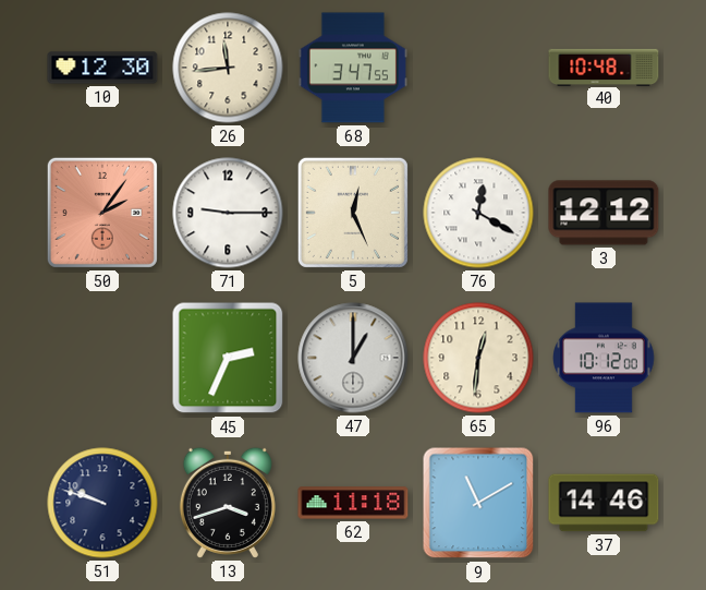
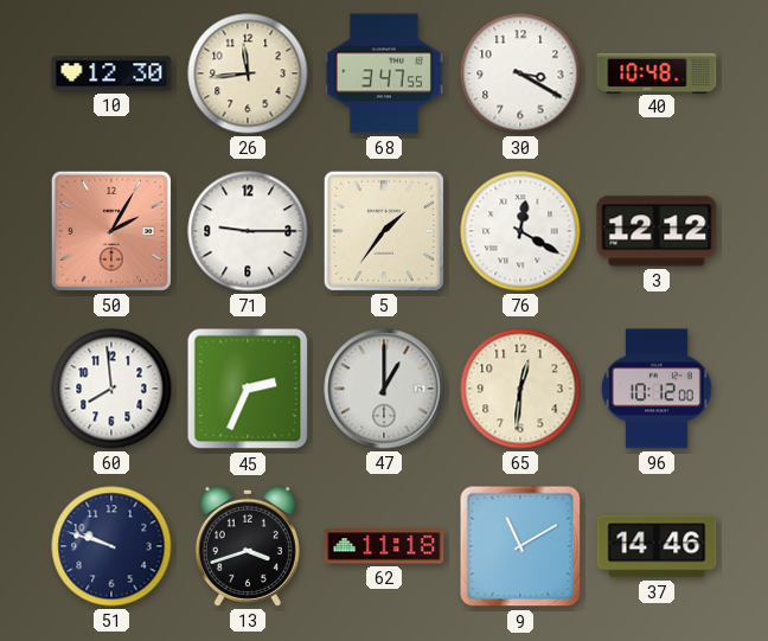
30: none -> 3:20 (520, 73)
50: 2:06 -> 2:05 (111, 231)
5: 12:26 -> 1:36 (384, 231)
60: none -> 7:59 (111, 389)
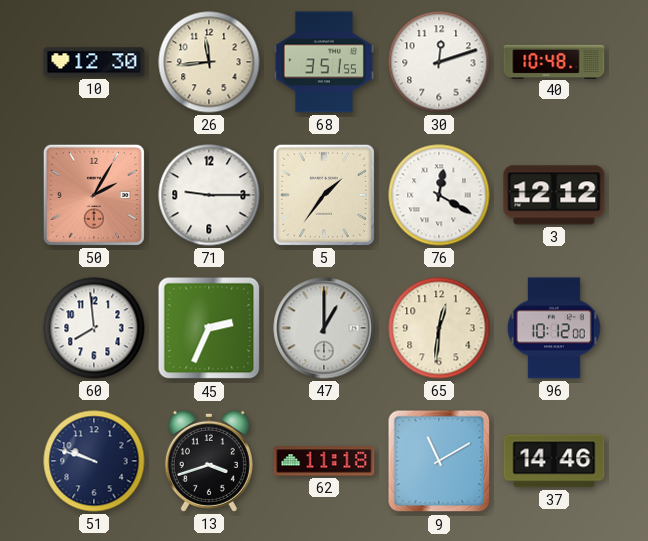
68: 3:47 -> 3:51 (324, 62)
30: 3:20 -> 12:12 (439, 62)
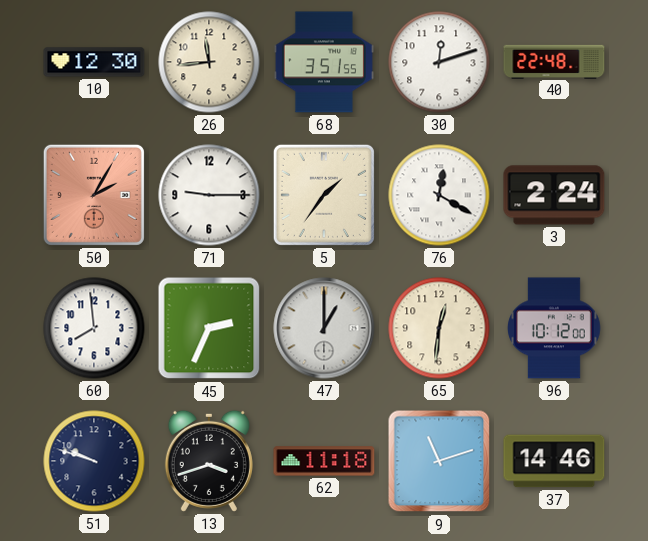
40: 10:48 -> 22:48 (554, 61)
3: 12:12 -> 2:24 (554, 195)
9: 11:10 -> 11:12 (439, 461)
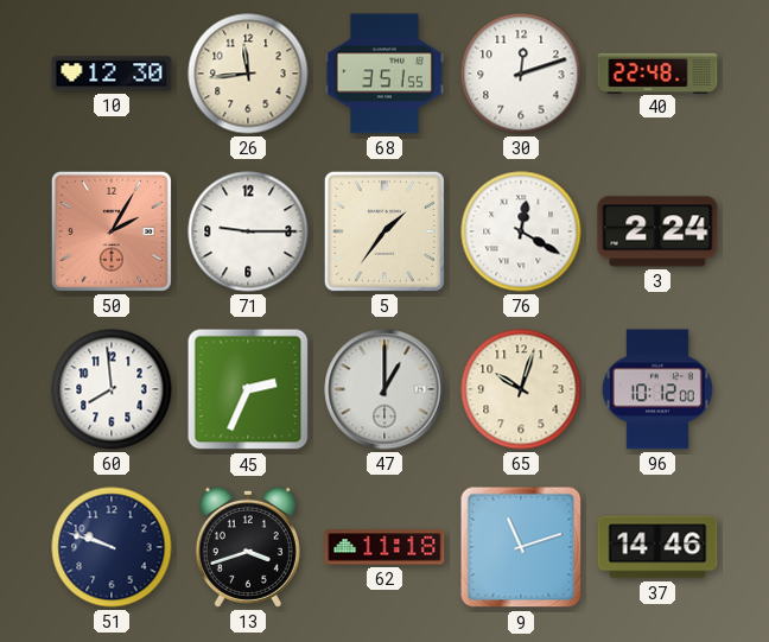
65: 12:31 -> 10:03 (521, 389)
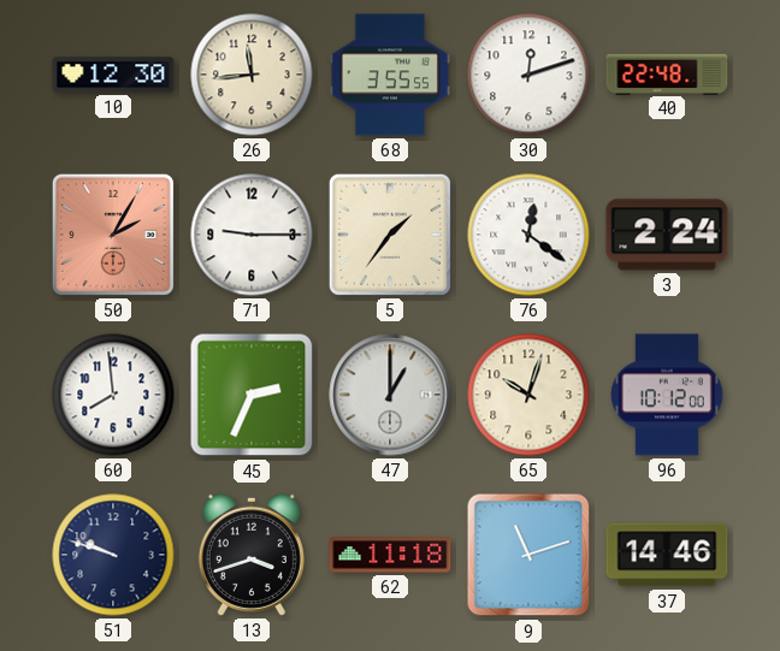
68: 3:51 -> 3:55 (390, 75)
76: 12:20 -> 12:21 (528, 235)
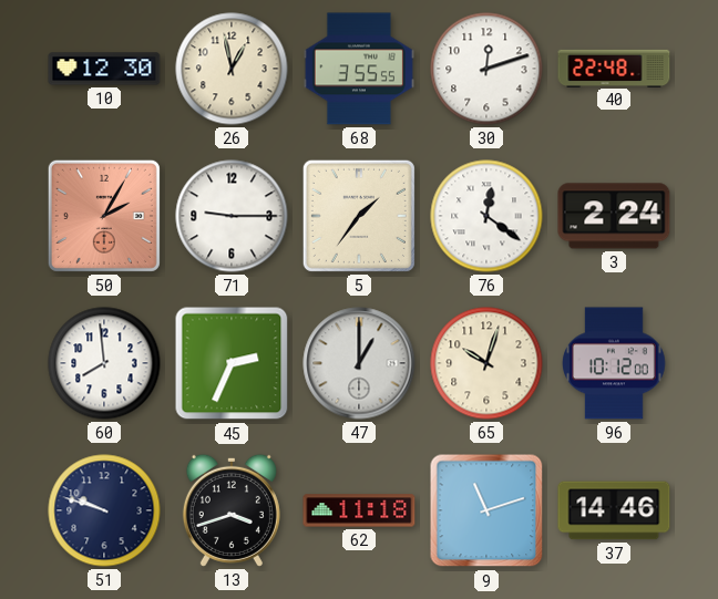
26: 11:44 -> 12:58 (232, 69)
